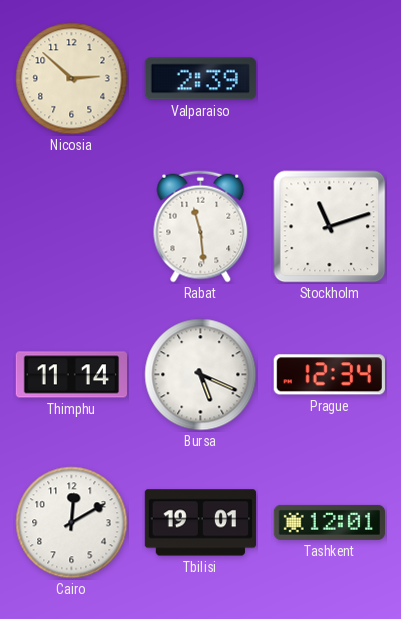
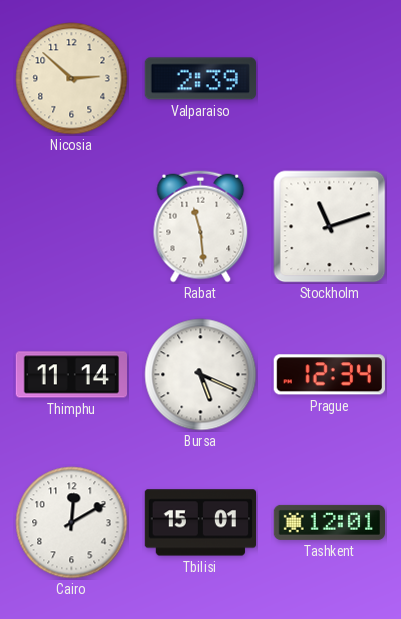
Tbilisi: 19:01 -> 15:01 (200, 523)
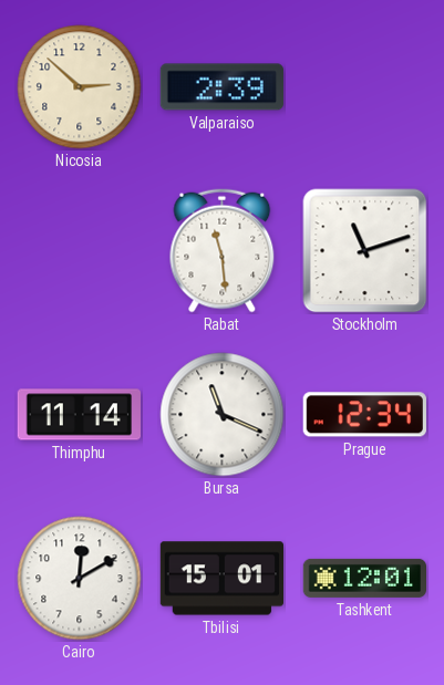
Bursa: 5:19 -> 11:19 (223, 415)
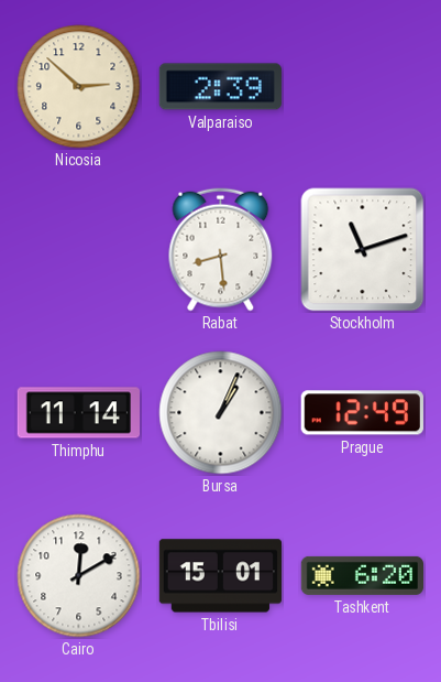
Rabat: 11:29 -> 8:29 (221, 250)
Bursa: 11:19 -> 1:04 (221, 413)
Prague: 12:34 -> 12:49 (362, 413)
Tashkent: 12:01 -> 6:20 (362, 575)
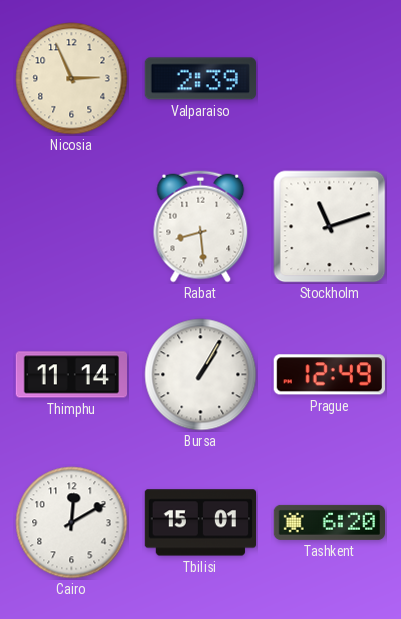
Nicosia: 2:52 -> 2:56 (72, 79)
Bursa: 1:04 -> 1:05 (201, 375)
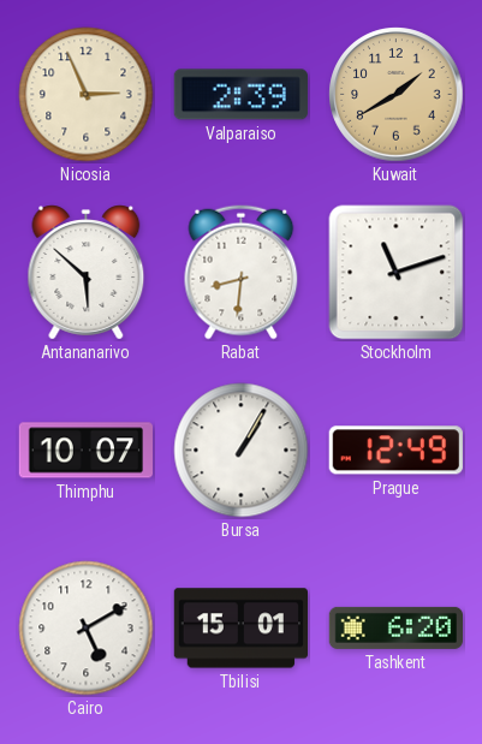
Kuwait: none -> 1:40 (397, 95)
Antananarivo: none -> 5:52 (87, 273)
Rabat: 8:29 -> 8:31 (242, 273)
Thimphu: 11:14 -> 10:07 (85, 451)
Cairo: 12:10 -> 5:10 (87, 629)
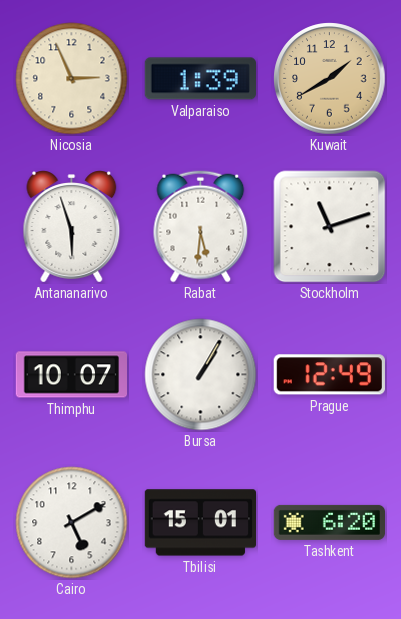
Valparaiso: 2:39 -> 1:39 (200, 79)
Antananarivo: 5:52 -> 5:57 (72, 227)
Rabat: 8:31 -> 5:31 (201, 227)
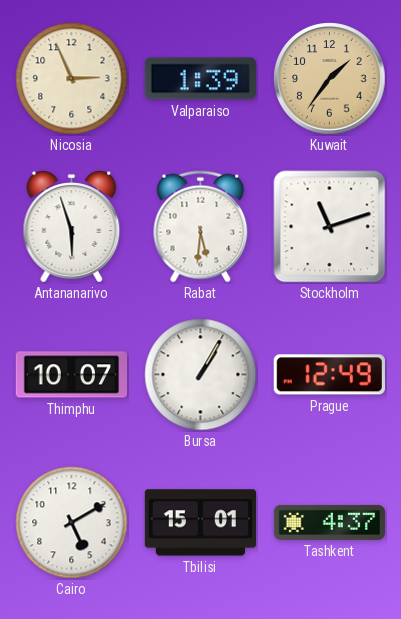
Kuwait: 1:40 -> 1:36 (330, 79)
Tashkent: 6:20 -> 4:37 (329, 522)
